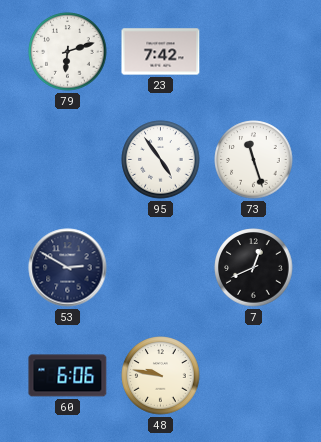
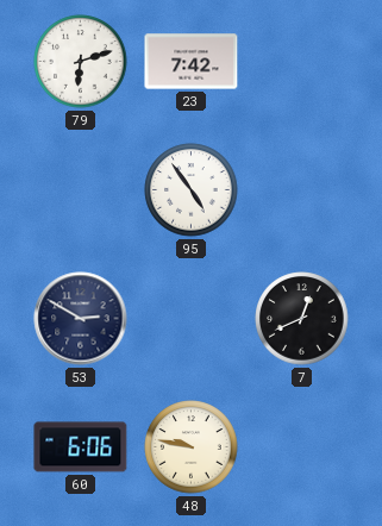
73: 11:27 -> none (254, 160)
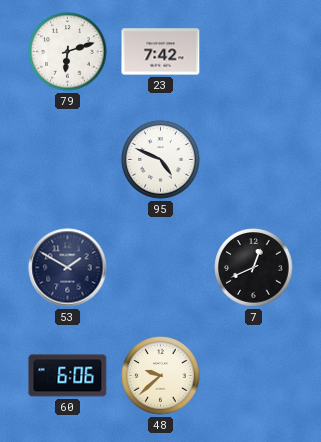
95: 4:54 -> 4:49 (161, 160)
53: 2:50 -> 1:50 (68, 268)
48: 9:47 -> 9:38 (161, 376)
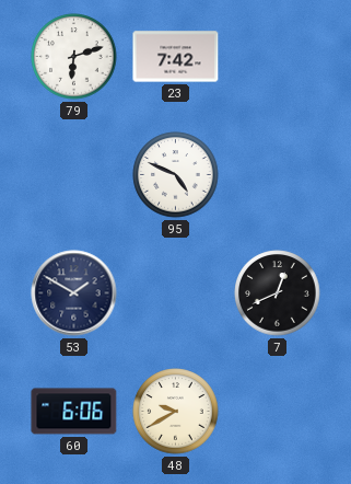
48: 9:38 -> 9:40 (176, 412)
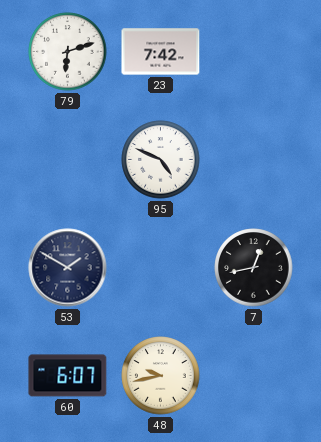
7: 12:41 -> 12:43 (254, 268)
60: 6:06 -> 6:07 (68, 376)
48: 9:40 -> 9:43 (161, 376)
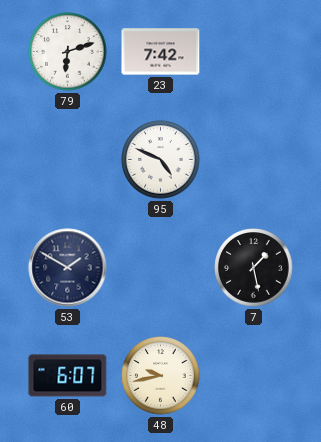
7: 12:43 -> 1:28 (254, 268)
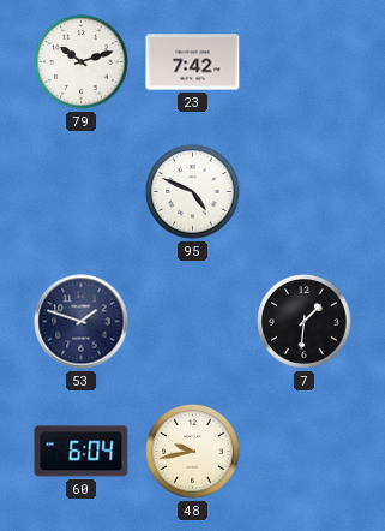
79: 6:12 -> 10:12 (82, 62)
53: 1:50 -> 1:48 (82, 322)
7: 1:28 -> 1:31 (305, 322)
60: 6:07 -> 6:04 (82, 452)
